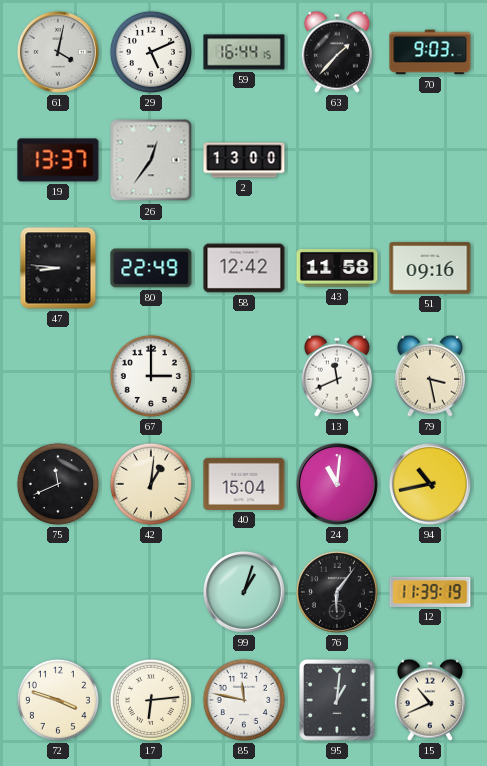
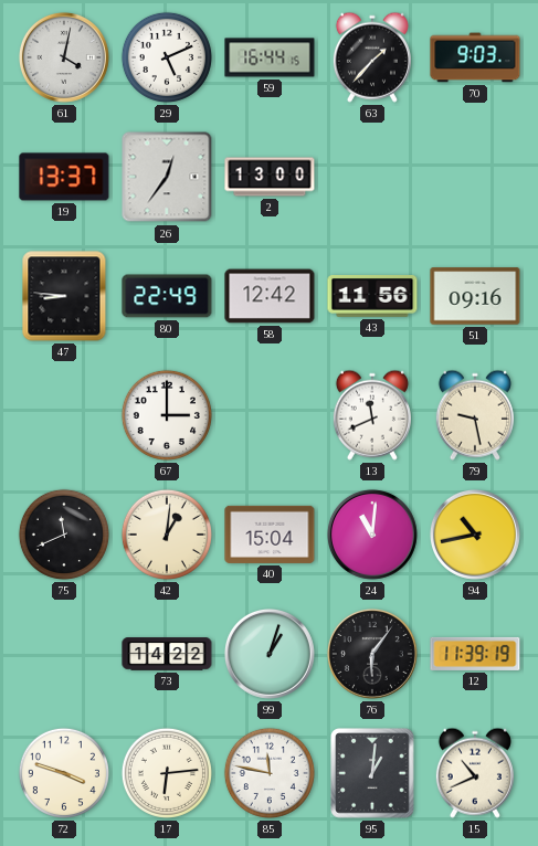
43: 11:58 -> 11:56 (372, 297)
79: 3:28 -> 9:28 (475, 415)
73: none -> 14:22 (167, 654)
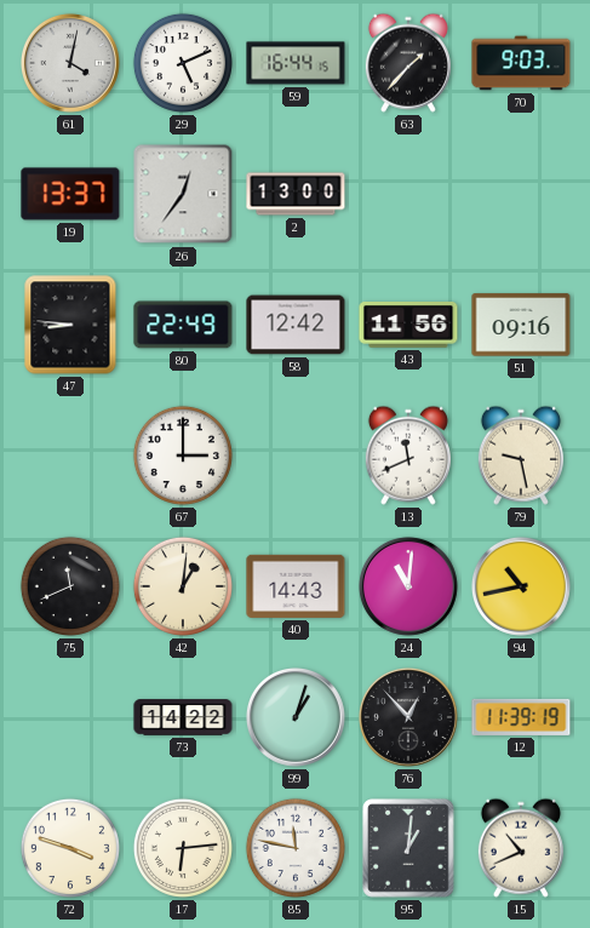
40: 15:04 -> 14:43 (296, 586)
76: 6:06 -> 12:53 (408, 717)
